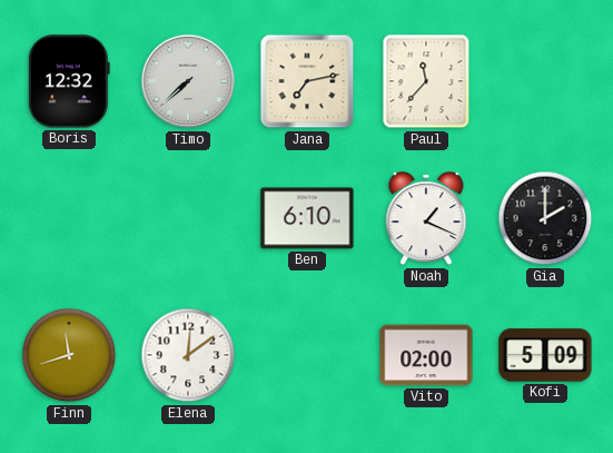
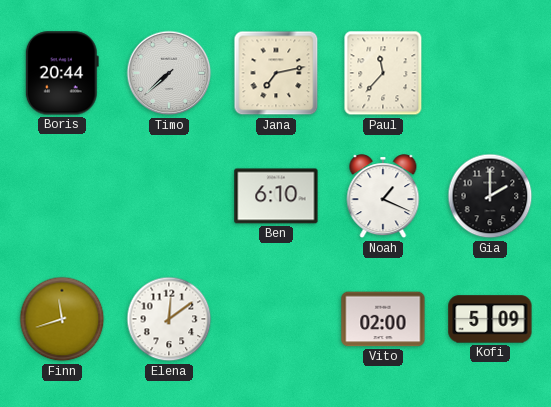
Boris: 12:32 -> 20:44 (62, 73)
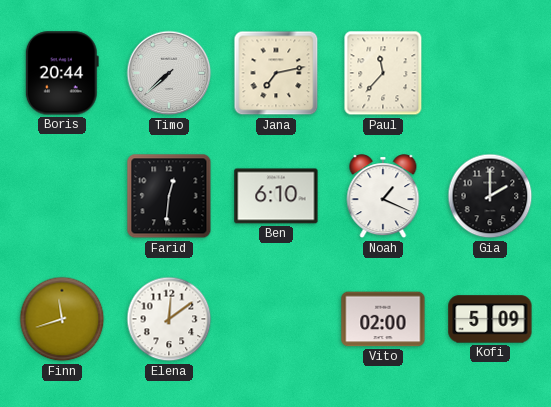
Farid: none -> 12:31 (169, 196)
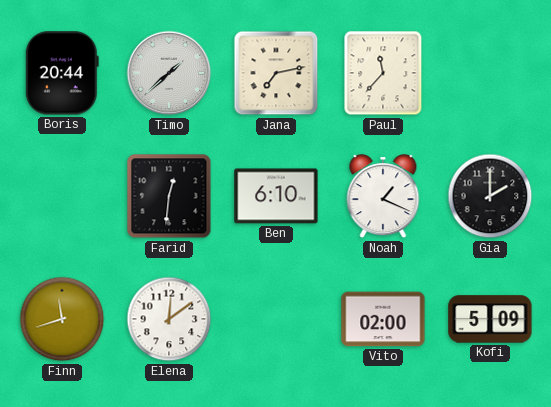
Timo: 7:38 -> 1:38 (169, 73)
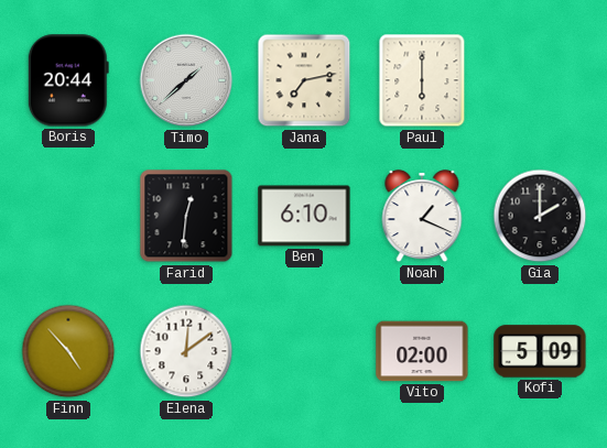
Paul: 11:37 -> 6:00 (422, 80)
Finn: 11:42 -> 4:53 (68, 351)
